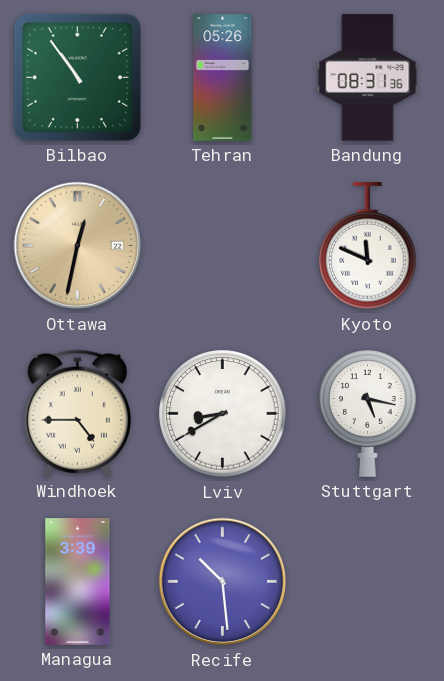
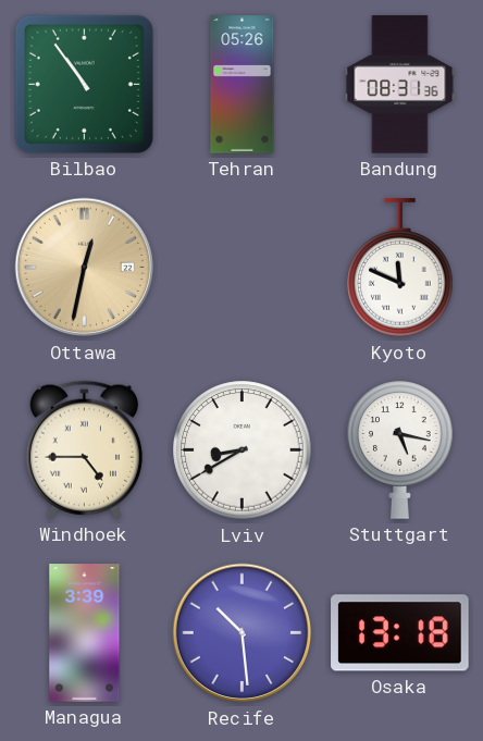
Osaka: none -> 13:18 (400, 633)
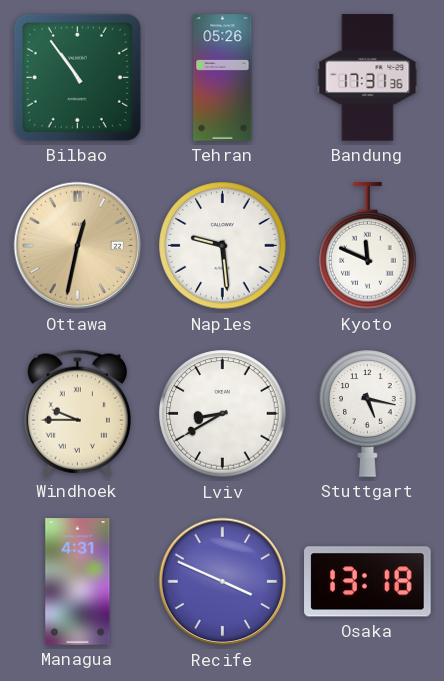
Bandung: 08:31 -> 17:31 (368, 78)
Naples: none -> 9:29 (223, 246)
Windhoek: 4:45 -> 9:45 (77, 413)
Managua: 3:39 -> 4:31 (78, 582)
Recife: 10:29 -> 3:49 (223, 582)
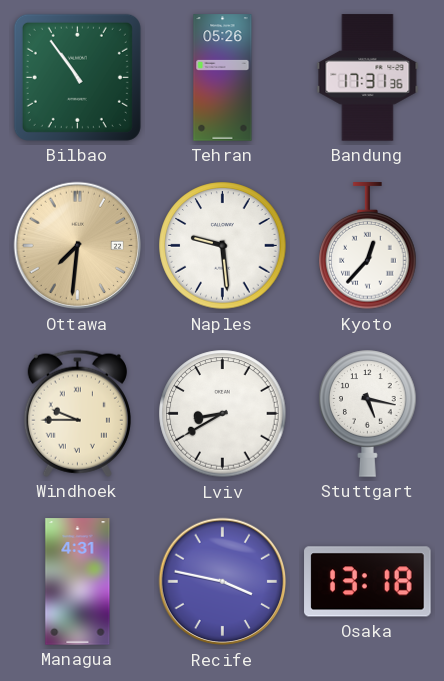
Ottawa: 12:32 -> 7:31 (78, 246)
Kyoto: 11:49 -> 12:37 (368, 246)
Recife: 3:49 -> 3:47 (223, 582)
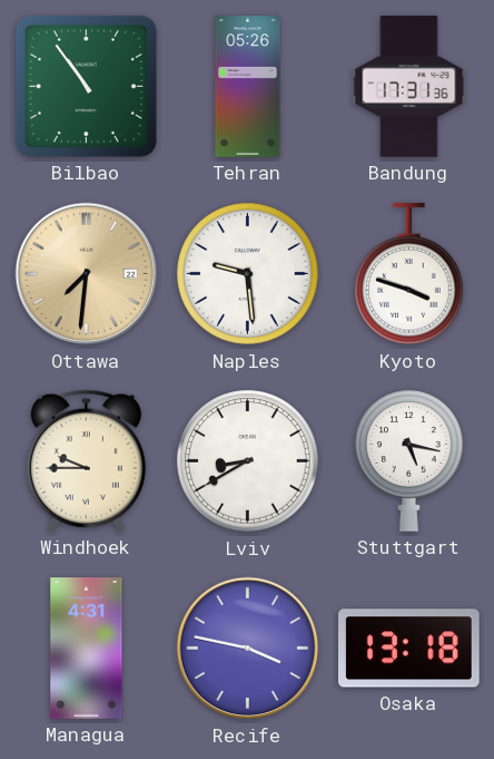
Kyoto: 12:37 -> 3:48 (409, 274)
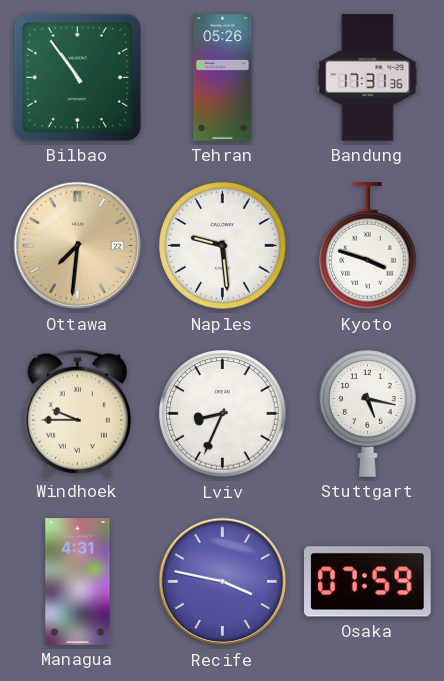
Lviv: 8:40 -> 8:34 (223, 414)
Osaka: 13:18 -> 07:59 (368, 582)
